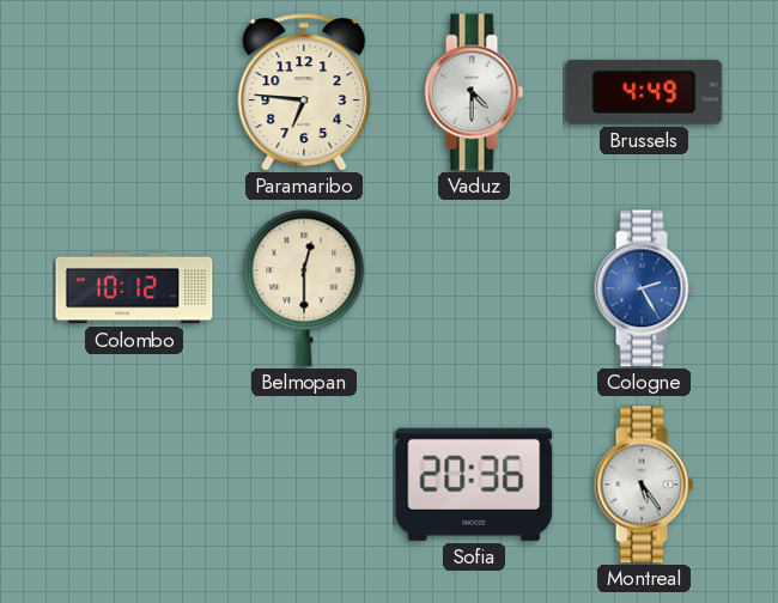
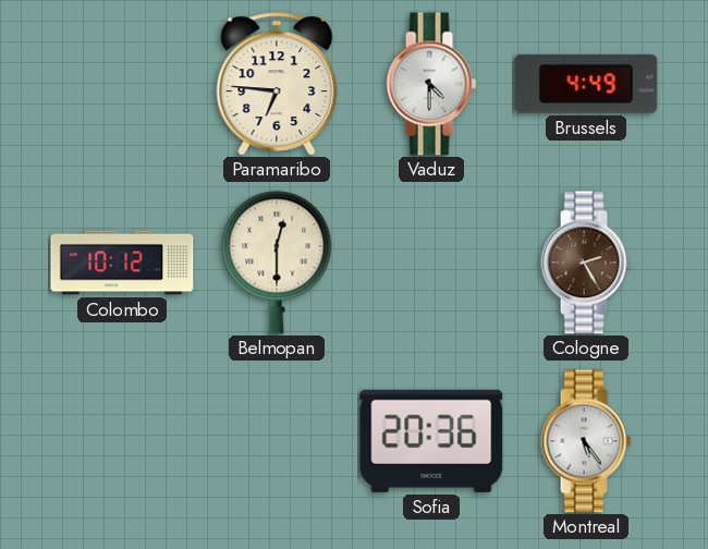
Cologne dial: blue -> brown (586, 263)
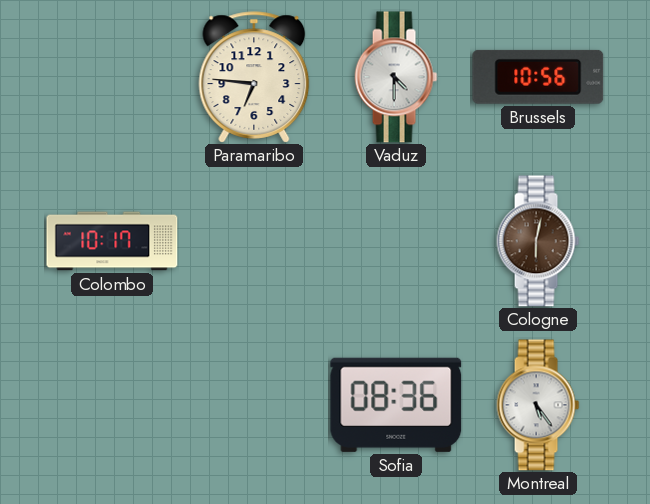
Brussels: 4:49 -> 10:56 (538, 77)
Colombo: 10:12 -> 10:17 (112, 241)
Belmopan: 12:30 -> none (277, 263)
Cologne: 2:25 -> 6:02 (538, 241)
Sofia: 20:36 -> 08:36 (396, 405)
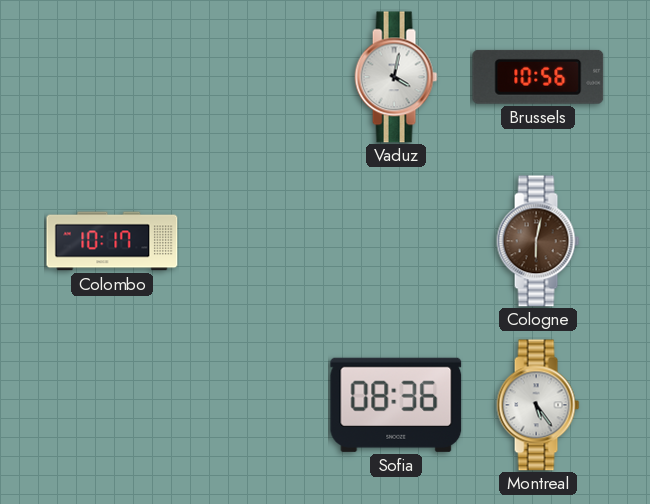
Paramaribo: 6:46 -> none (254, 77)
Vaduz: 4:30 -> 4:02 (396, 77)
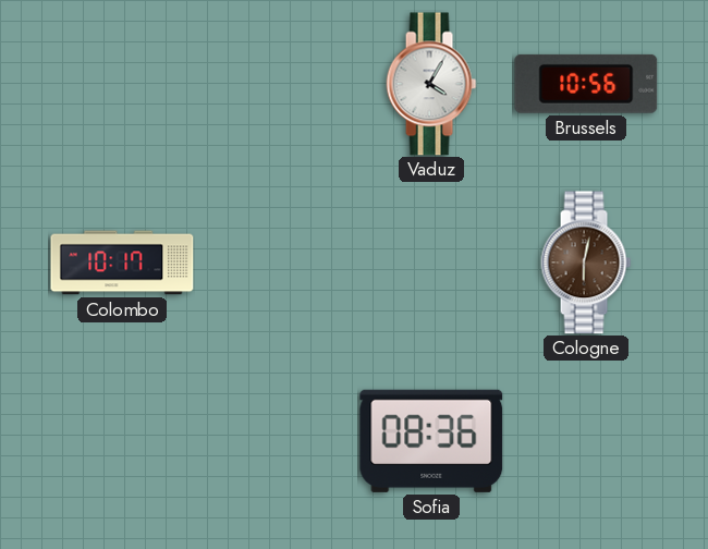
Vaduz: 4:02 -> 4:05 (431, 84)
Montreal: 5:24 -> none (538, 405)
